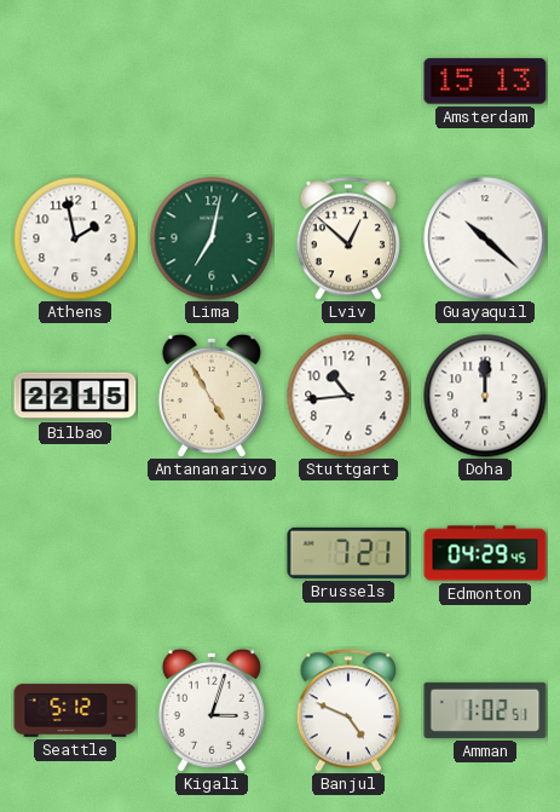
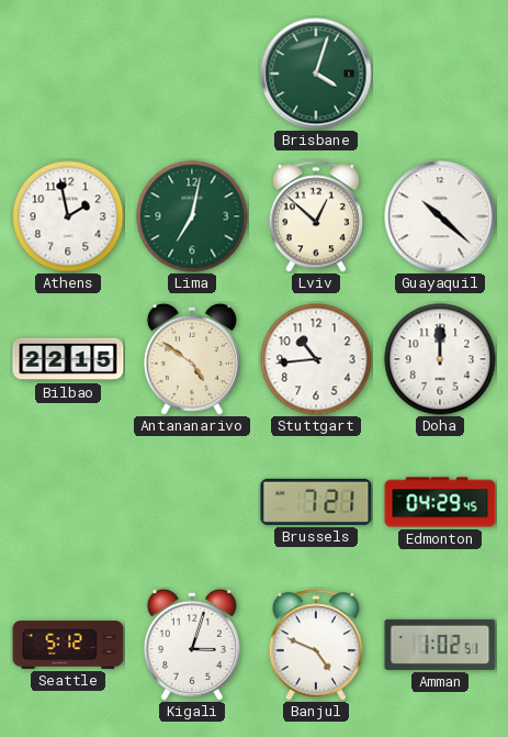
Brisbane: none -> 4:03 (316, 74)
Amsterdam: 15:13 -> none (485, 81)
Antananarivo: 4:55 -> 4:51 (192, 359)
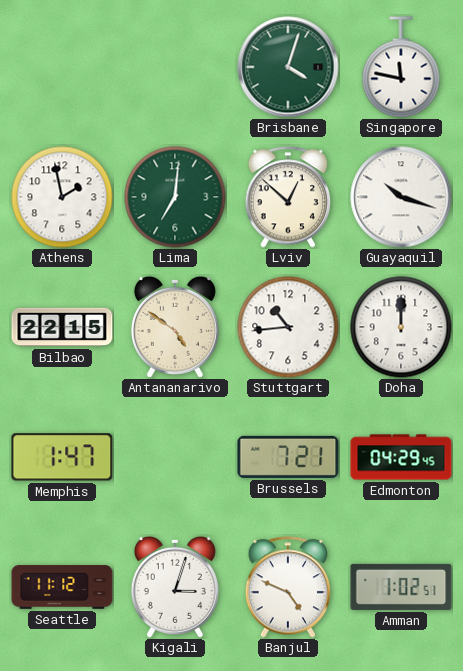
Singapore: none -> 11:47 (401, 67)
Lima: 7:02 -> 7:01 (175, 197)
Guayaquil: 10:22 -> 10:18 (401, 197)
Memphis: none -> 1:47 (62, 457)
Seattle: 5:12 -> 11:12 (62, 587)
